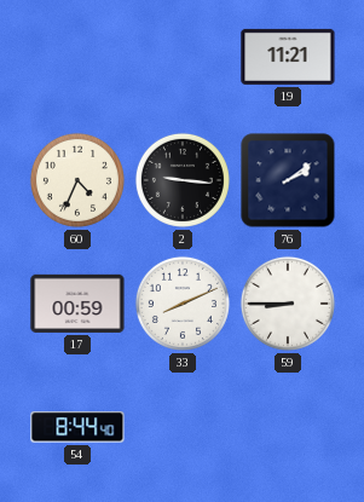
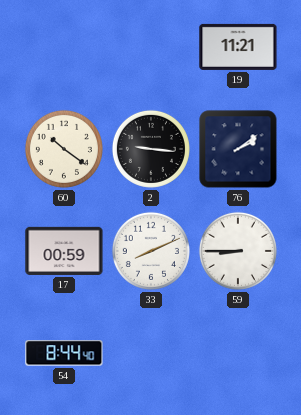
60: 4:34 -> 10:21 (64, 149)
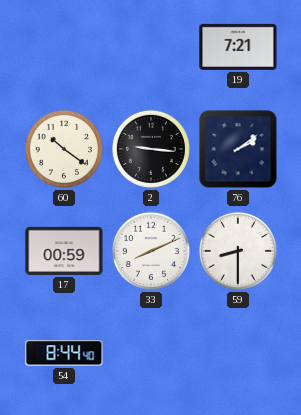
19: 11:21 -> 7:21 (238, 47)
59: 8:45 -> 8:30 (238, 251)
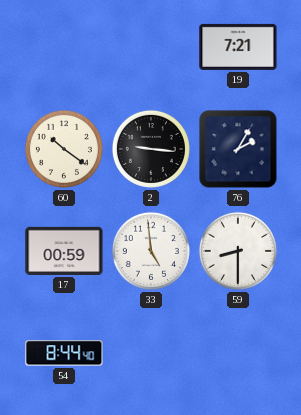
76: 2:09 -> 2:05 (238, 149)
33: 8:11 -> 4:59 (151, 251)
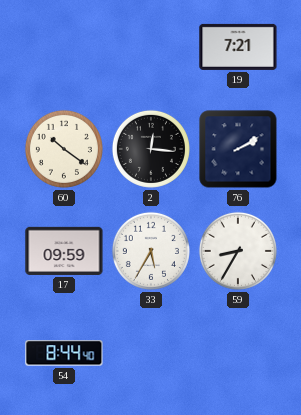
2: 9:16 -> 12:16 (151, 149)
76: 2:05 -> 2:10 (238, 149)
17: 00:59 -> 09:59 (64, 251)
33: 4:59 -> 5:35 (151, 251)
59: 8:30 -> 8:35 (238, 251)
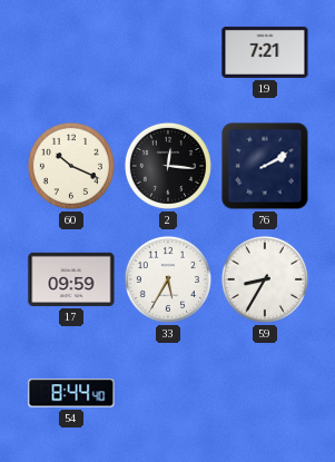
60: 10:21 -> 10:19 (71, 166)
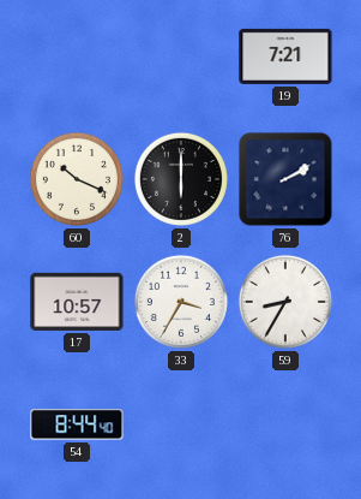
2: 12:16 -> 6:00 (181, 179)
17: 09:59 -> 10:57 (77, 302)
33: 5:35 -> 3:35 (181, 302)
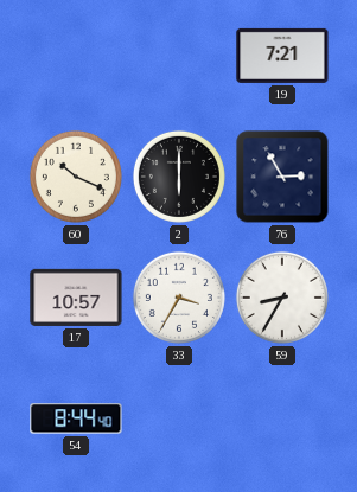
76: 2:10 -> 2:55 (282, 177)
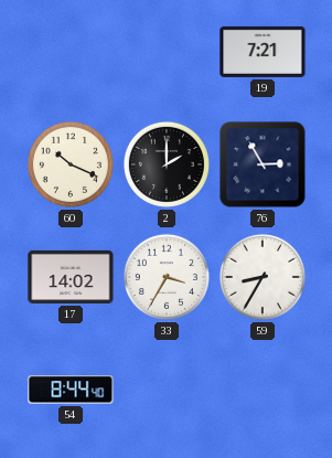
2: 6:00 -> 2:00 (167, 164)
17: 10:57 -> 14:02 (71, 277)
